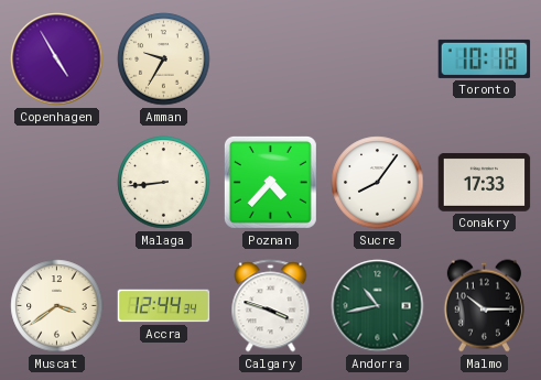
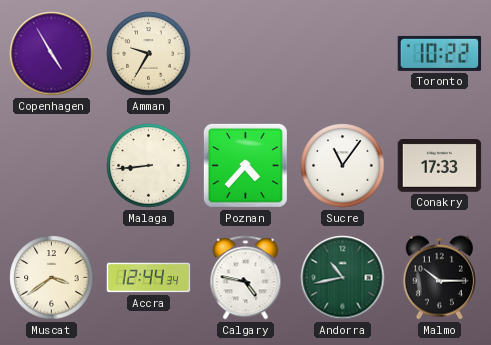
Toronto: 10:18 -> 10:22 (440, 53)
Sucre: 8:06 -> 11:06 (343, 166)
Calgary: 3:48 -> 4:47 (246, 278)
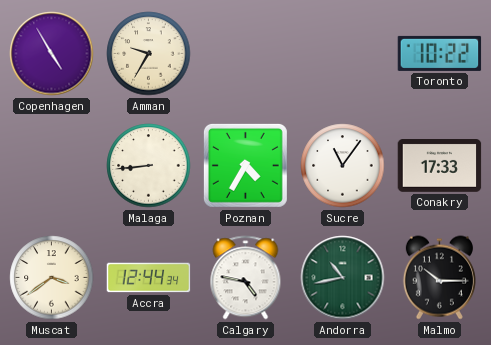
Poznan: 4:37 -> 4:35 (245, 165)
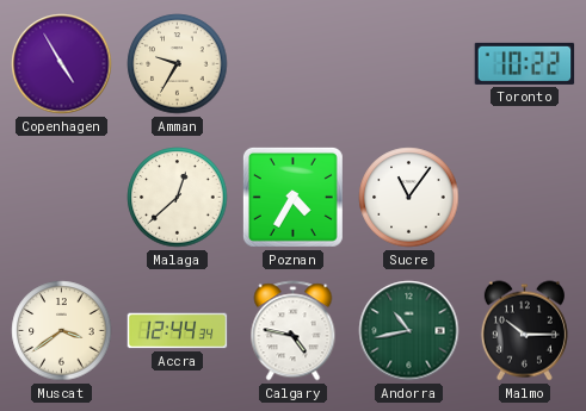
Malaga: 8:44 -> 12:38 (178, 198)
Conakry: 17:33 -> none (440, 166)
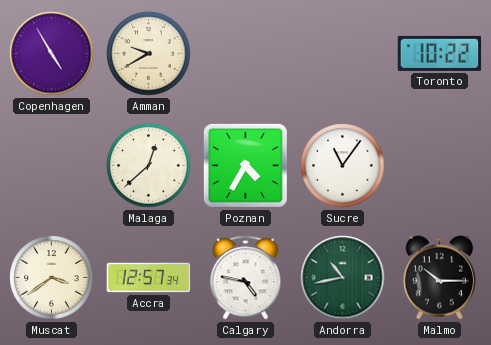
Amman: 9:35 -> 9:40 (149, 54)
Accra: 12:44 -> 12:57 (149, 278)
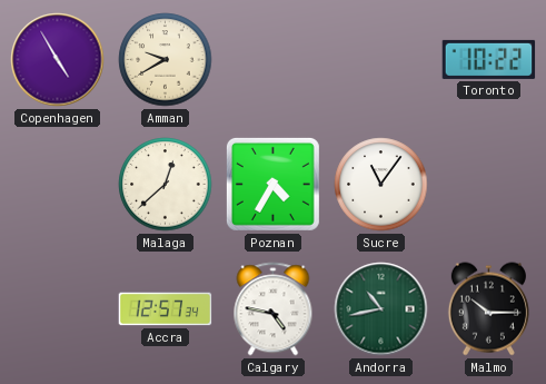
Muscat: 3:39 -> none (52, 278)
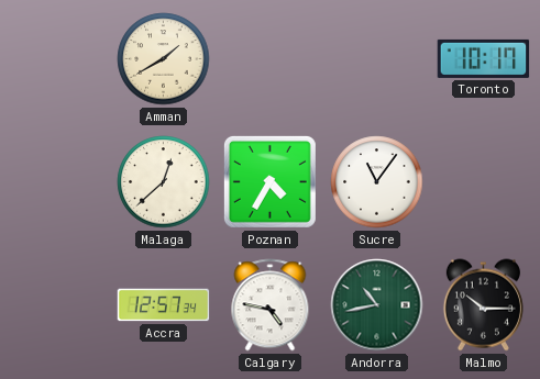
Copenhagen: 4:55 -> none (58, 60)
Amman: 9:40 -> 1:40 (164, 59)
Toronto: 10:22 -> 10:17 (484, 58)
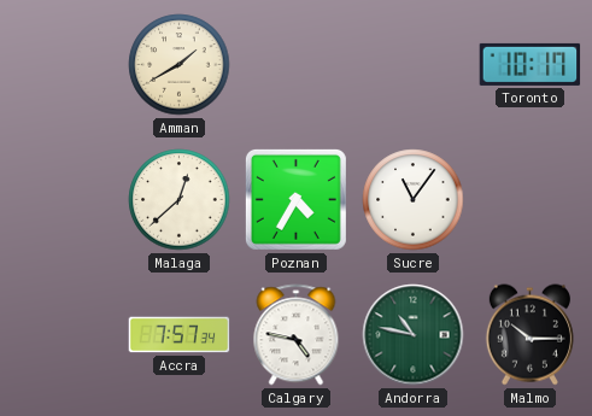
Accra: 12:57 -> 7:57 (180, 335)
Andorra: 10:43 -> 10:47 (414, 335)
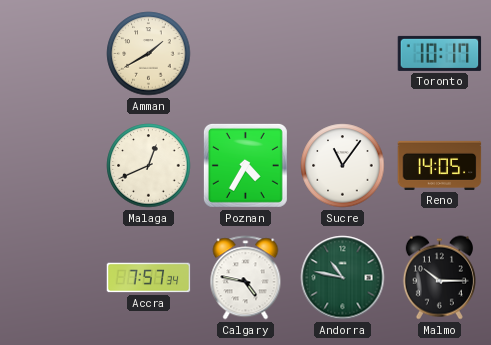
Malaga: 12:38 -> 12:41 (149, 166)
Reno: none -> 14:05 (440, 165)
